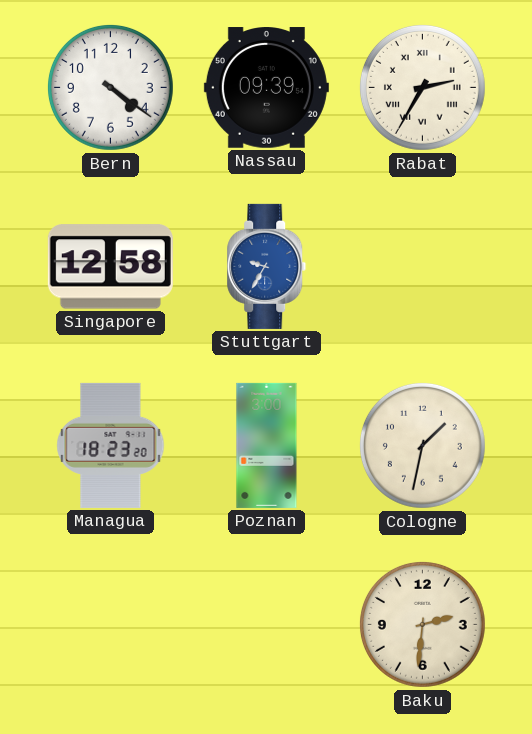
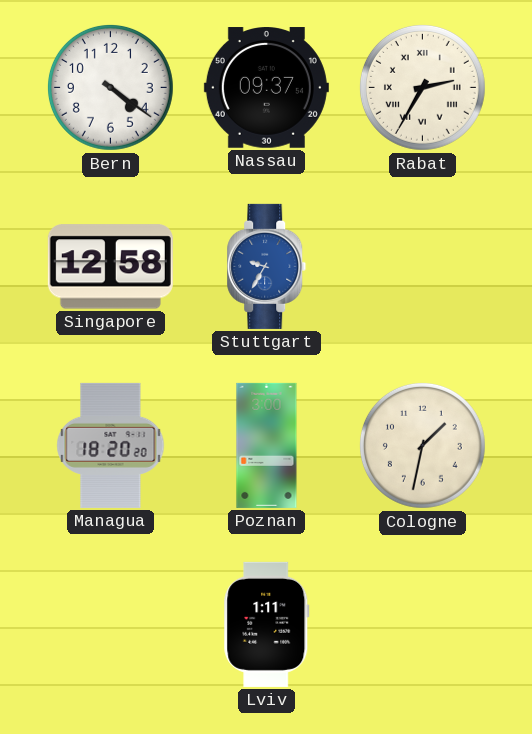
Nassau: 09:39 -> 09:37 (266, 88)
Managua: 18:23 -> 18:20 (111, 445)
Lviv: none -> 1:11 (267, 624)
Baku: 2:31 -> none (422, 624)
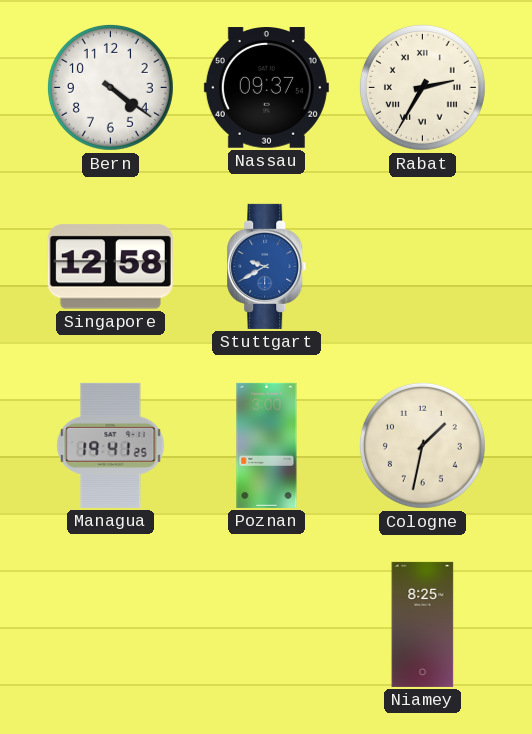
Stuttgart: 9:35 -> 9:40 (267, 266)
Managua: 18:20 -> 19:41 (111, 445)
Lviv: 1:11 -> none (267, 624)
Niamey: none -> 8:25 (423, 624)
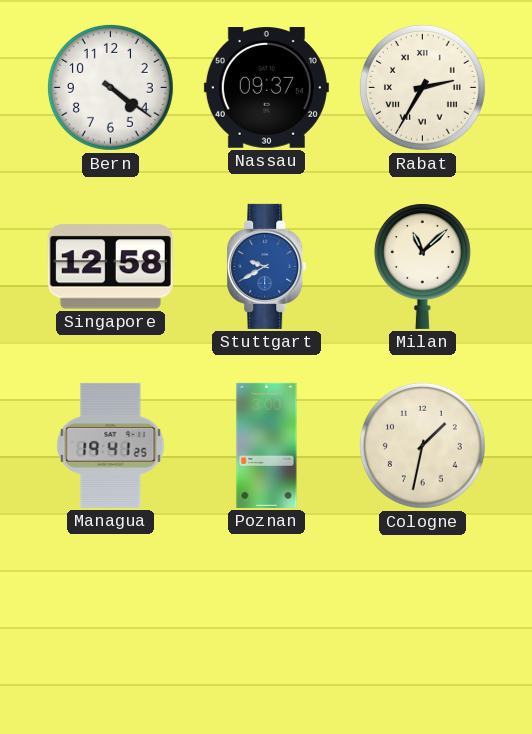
Milan: none -> 11:08 (422, 266)
Niamey: 8:25 -> none (423, 624)
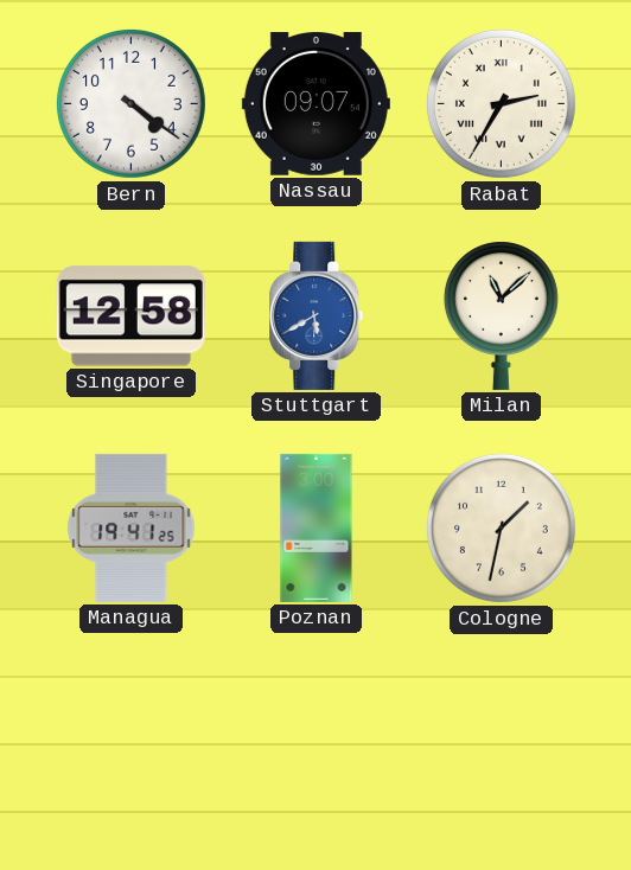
Nassau: 09:37 -> 09:07 (315, 104)
Stuttgart: 9:40 -> 5:40 (317, 315)
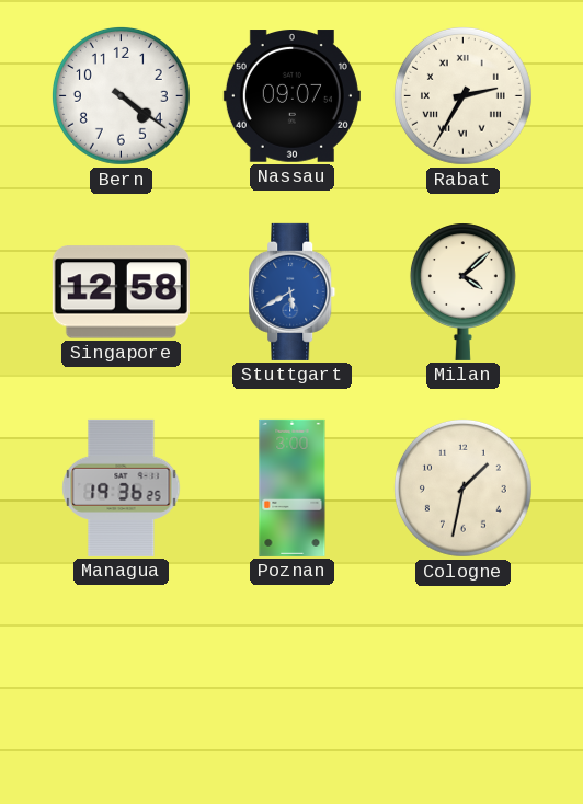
Milan: 11:08 -> 4:08 (462, 291)
Managua: 19:41 -> 19:36 (122, 487)
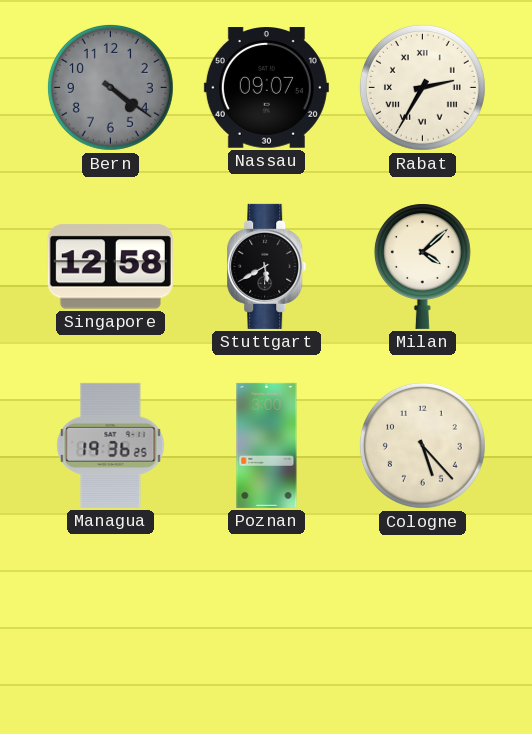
Bern dial: white -> grey (110, 87)
Stuttgart dial: blue -> black (267, 266)
Cologne: 1:32 -> 5:23 (422, 445)
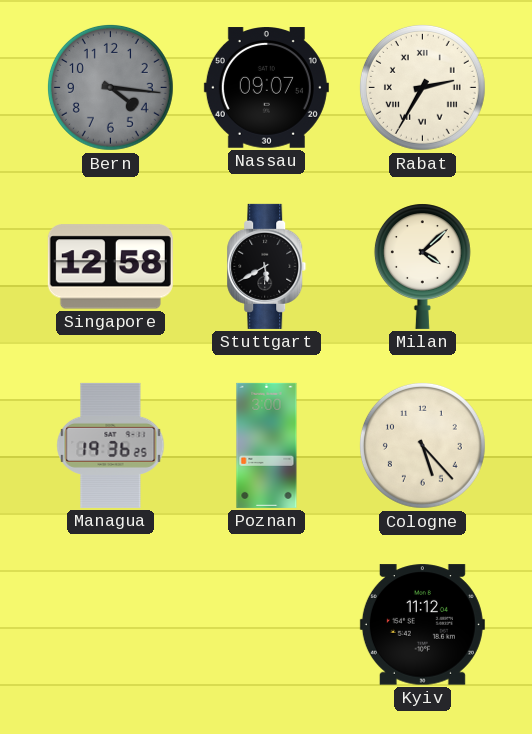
Bern: 4:21 -> 4:16 (110, 87)
Kyiv: none -> 11:12 (422, 625)
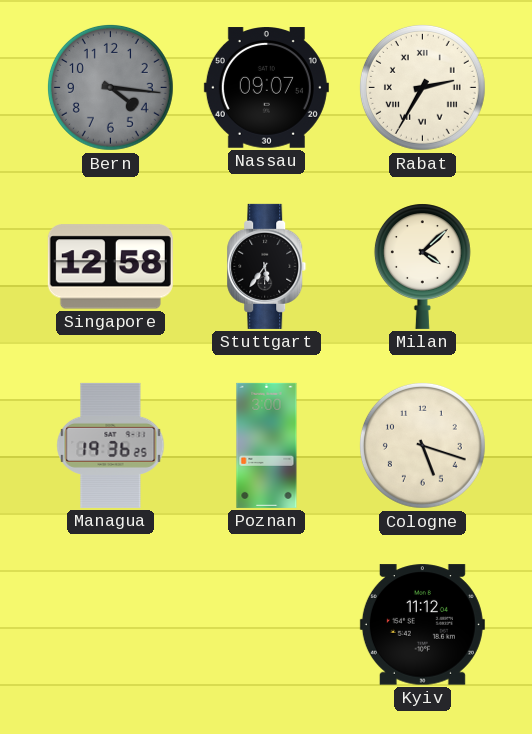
Stuttgart: 5:40 -> 5:36 (267, 266)
Cologne: 5:23 -> 5:18 (422, 445)
